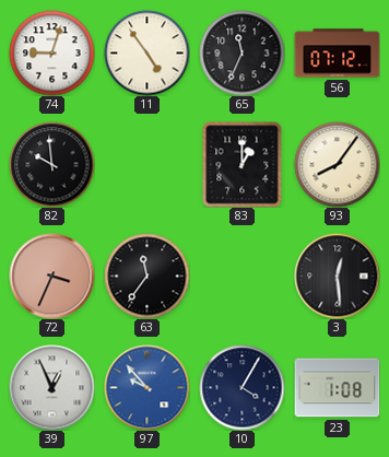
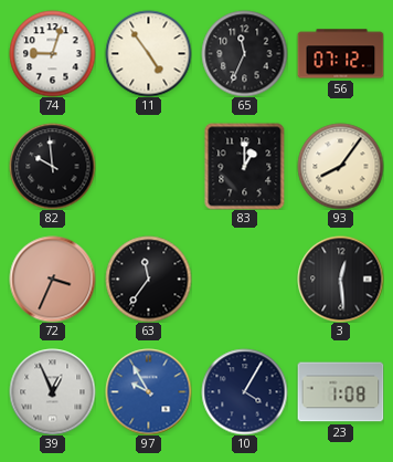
97: 9:53 -> 9:55 (148, 391)
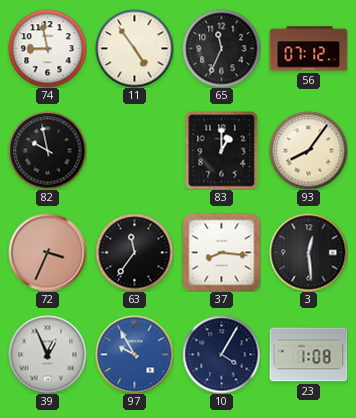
74: 9:03 -> 8:58 (47, 48)
82: 9:59 -> 9:58 (47, 150)
37: none -> 8:16 (221, 252)
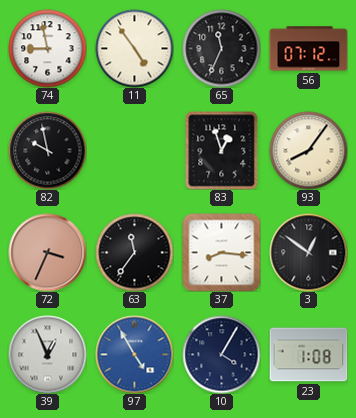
83: 1:00 -> 12:57 (222, 150)
3: 12:29 -> 12:51 (308, 252)
97: 9:55 -> 4:55 (134, 354)
